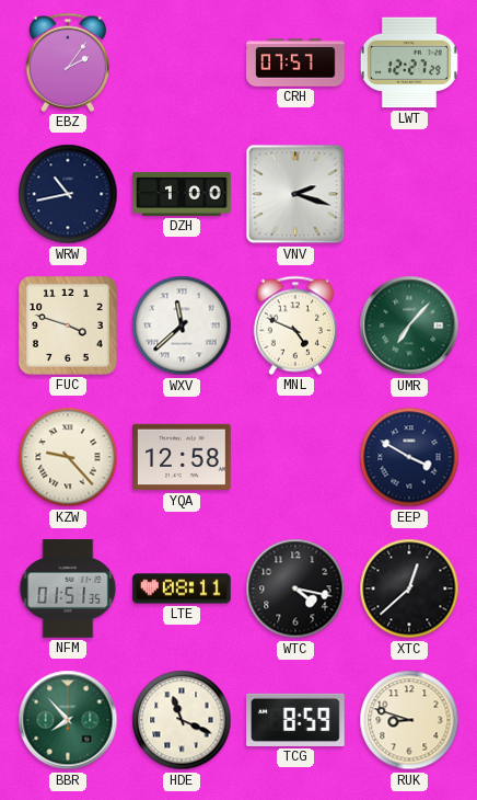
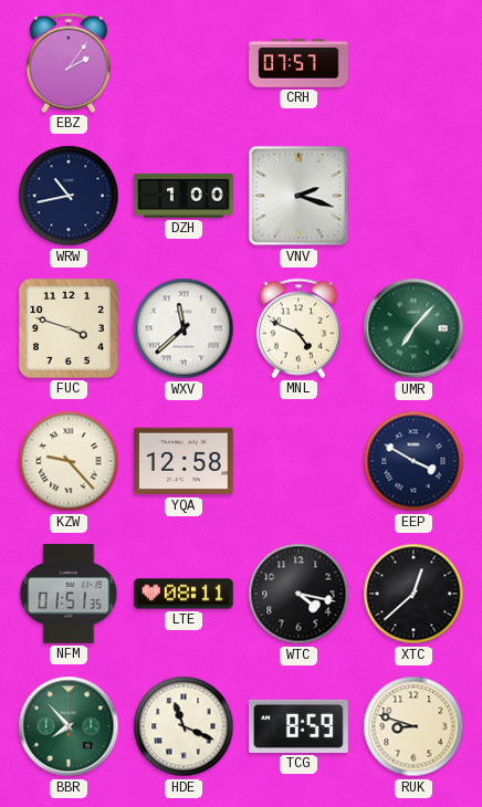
LWT: 12:27 -> none (409, 62)
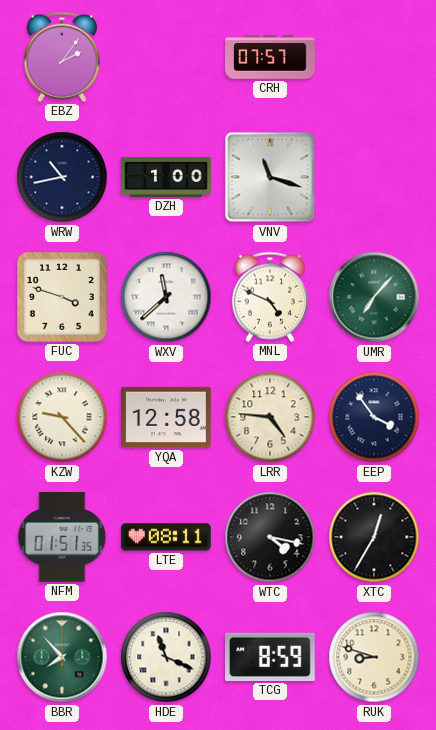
VNV: 2:18 -> 11:18 (270, 177)
LRR: none -> 4:46 (270, 417)
EEP: 3:50 -> 3:54 (374, 417)
XTC: 12:38 -> 12:35 (374, 537)
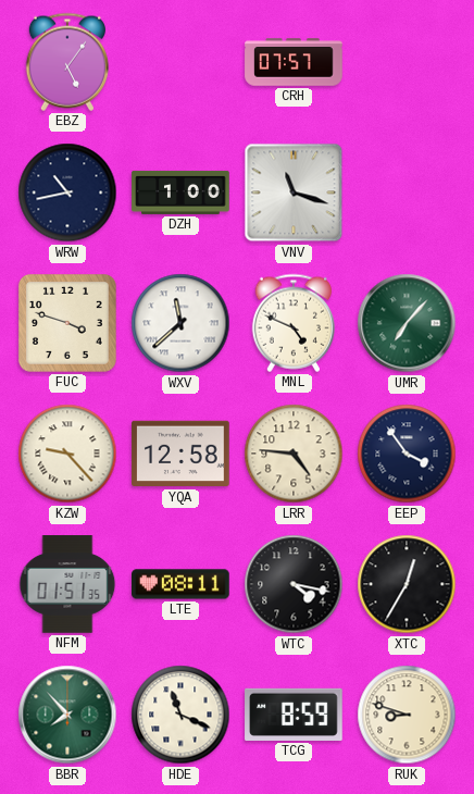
EBZ: 2:06 -> 5:06 (67, 62)
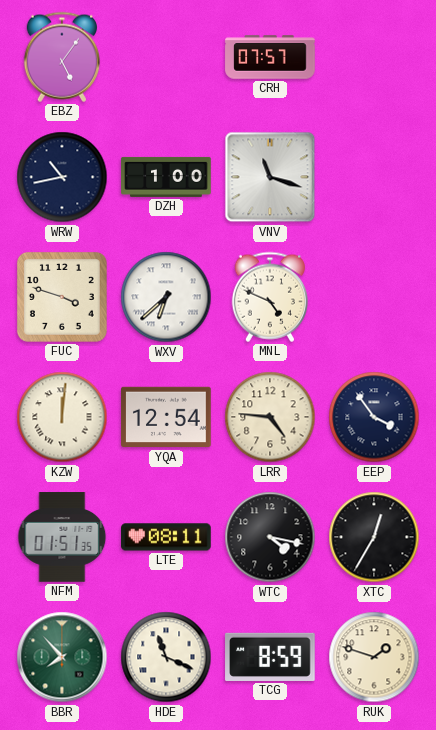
WXV: 11:38 -> 6:38 (166, 297)
UMR: 7:07 -> none (407, 323)
KZW: 9:23 -> 12:01 (62, 417)
YQA: 12:58 -> 12:54 (166, 417)
RUK: 8:48 -> 1:48 (374, 657)
